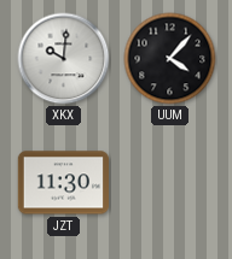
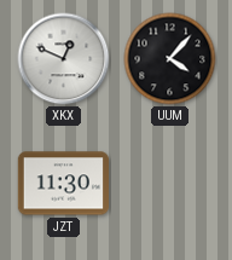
XKX: 10:01 -> 12:49 (64, 59)
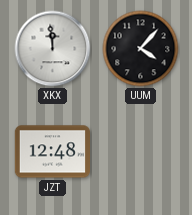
XKX: 12:49 -> 11:59 (53, 49)
JZT: 11:30 -> 12:48 (53, 152)
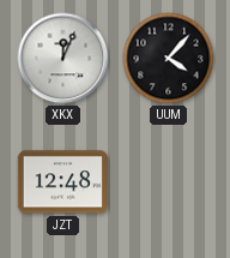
XKX: 11:59 -> 12:04 (63, 59)
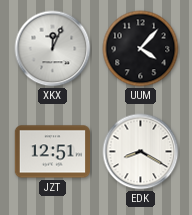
JZT: 12:48 -> 12:51 (53, 152)
EDK: none -> 8:20 (141, 152)
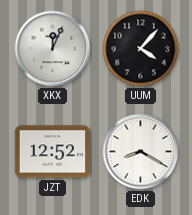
JZT: 12:51 -> 12:52 (53, 152)
